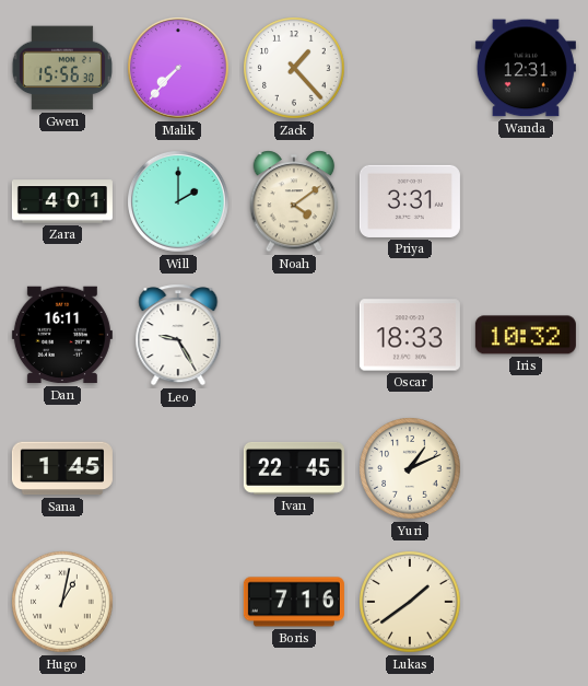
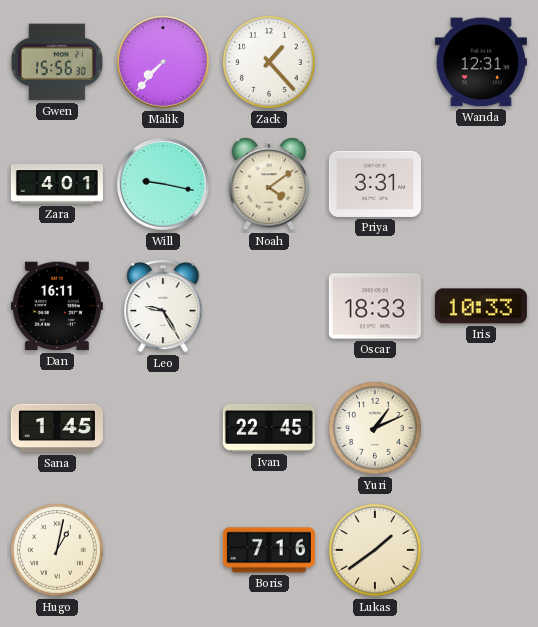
Will: 2:00 -> 9:17 (164, 185)
Iris: 10:32 -> 10:33 (481, 306)
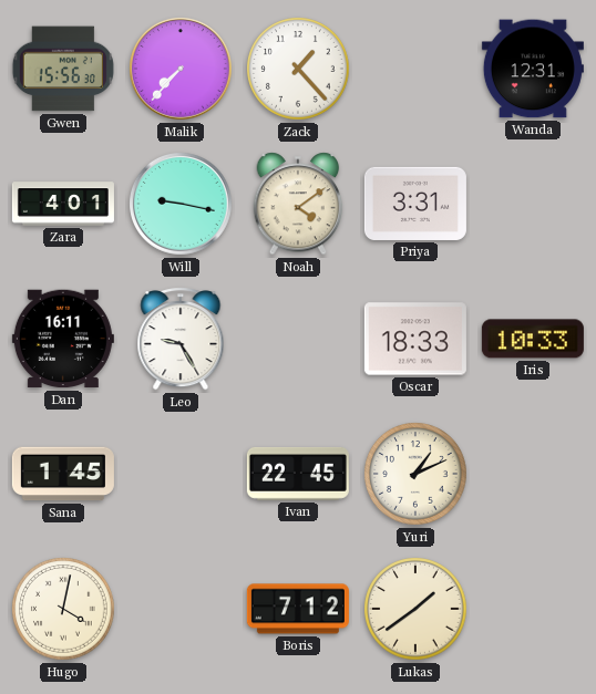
Hugo: 1:02 -> 4:02 (63, 609)
Boris: 7:16 -> 7:12 (298, 609)
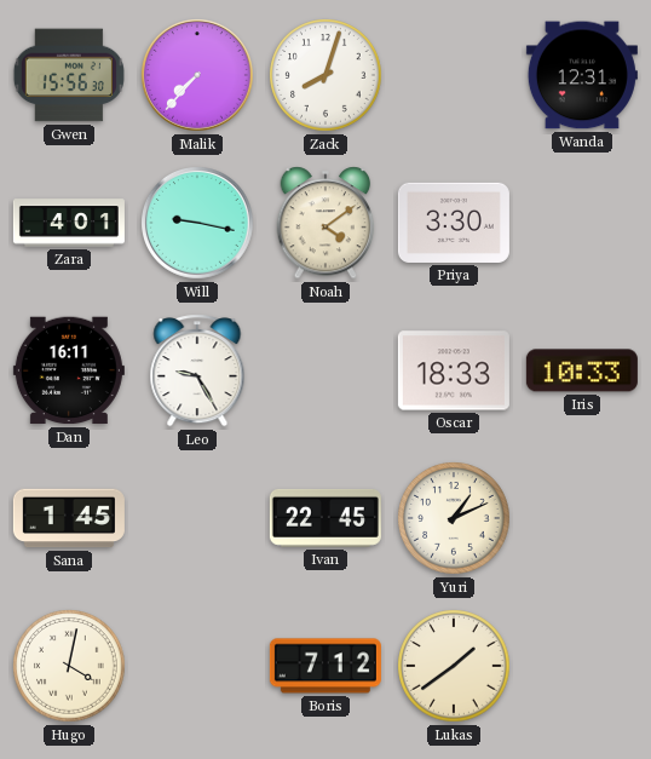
Zack: 1:23 -> 8:03 (325, 75)
Priya: 3:31 -> 3:30 (454, 223)
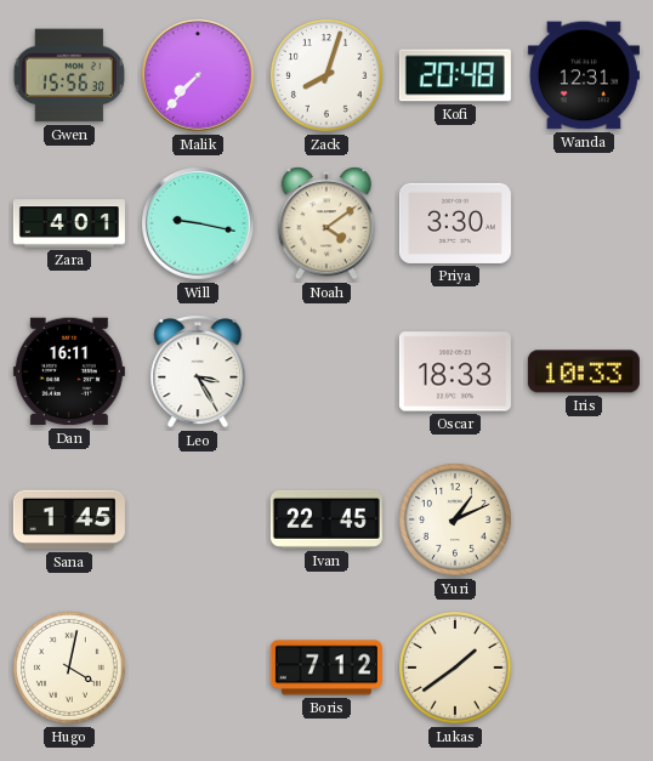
Kofi: none -> 20:48 (455, 75)
Leo: 9:25 -> 3:25 (198, 371)
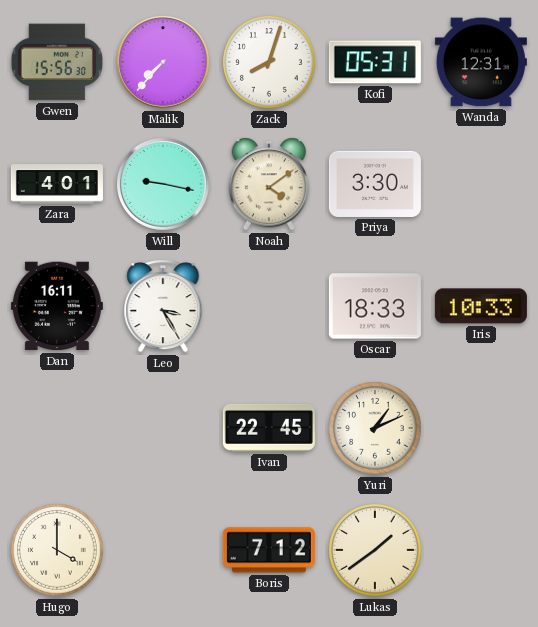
Kofi: 20:48 -> 05:31 (375, 62)
Sana: 1:45 -> none (69, 519)
Hugo: 4:02 -> 4:00 (57, 550)
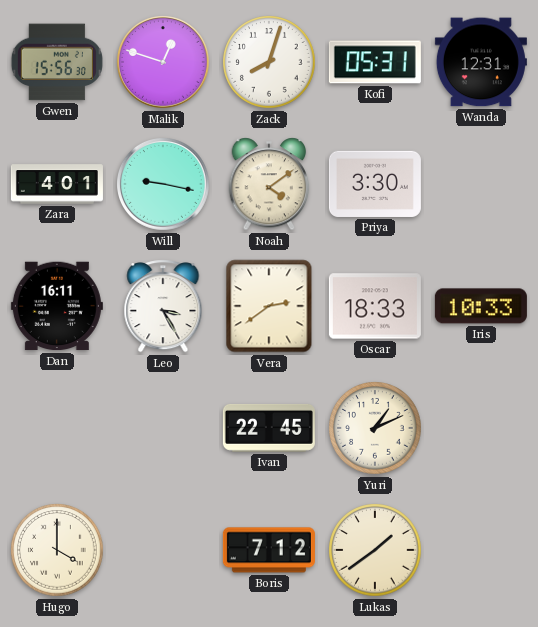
Malik: 7:37 -> 12:48 (164, 63)
Vera: none -> 2:39 (269, 306)
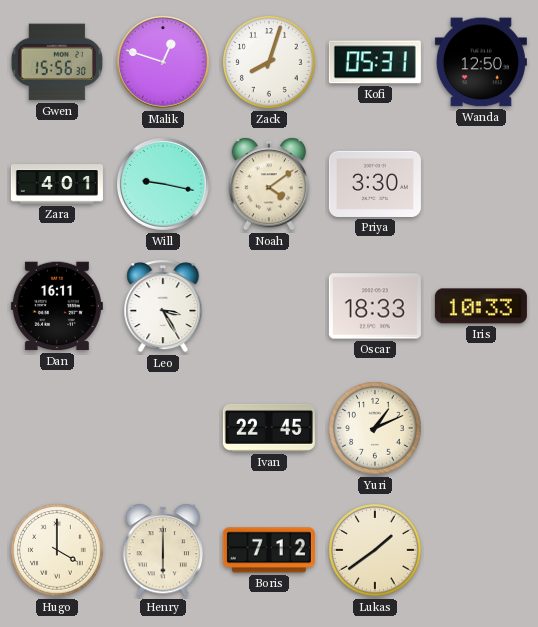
Wanda: 12:31 -> 12:50 (481, 62)
Vera: 2:39 -> none (269, 306)
Henry: none -> 6:00 (163, 550)
